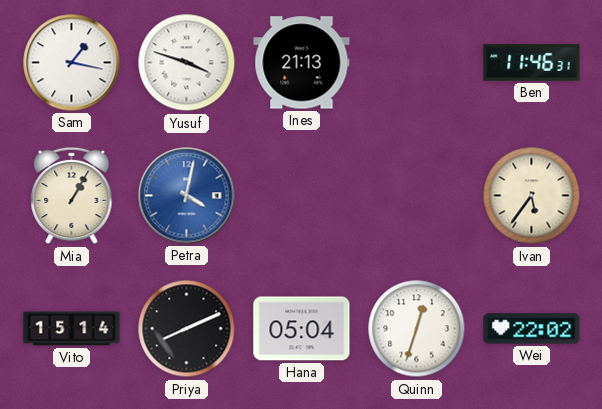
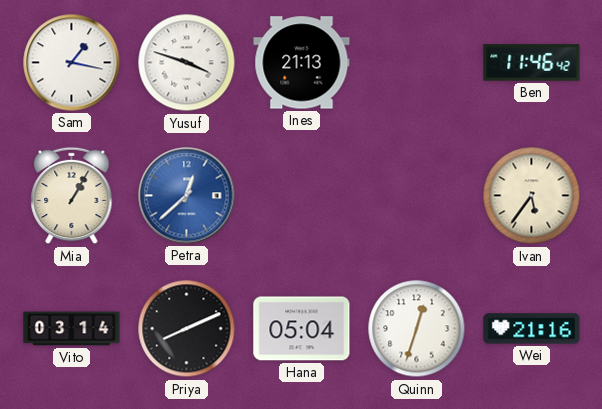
Ben: 11:46:31 -> 11:46:42 (532, 63)
Petra: 4:02 -> 12:38 (187, 196)
Vito: 15:14 -> 03:14 (72, 329)
Wei: 22:02 -> 21:16 (532, 329)
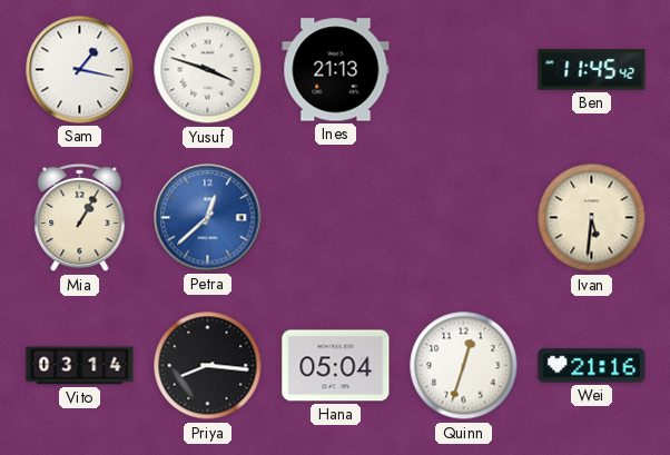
Ben: 11:46 -> 11:45 (592, 70)
Ivan: 5:36 -> 5:31 (592, 218)
Priya: 8:11 -> 8:16 (208, 366)
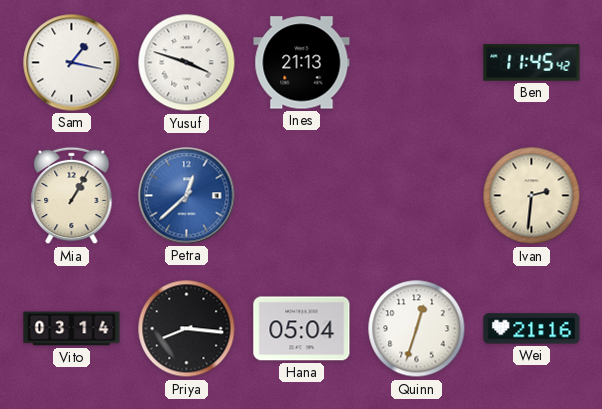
Ivan: 5:31 -> 2:31 (532, 196)
